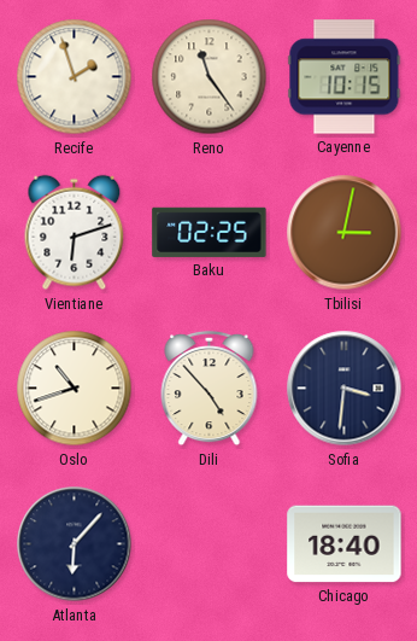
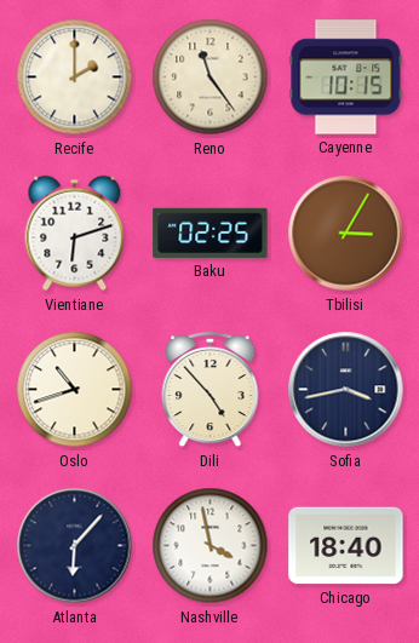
Recife: 1:57 -> 2:00 (75, 77)
Tbilisi: 3:02 -> 3:05 (346, 234)
Sofia: 3:31 -> 3:43 (346, 390)
Nashville: none -> 3:58 (211, 546)
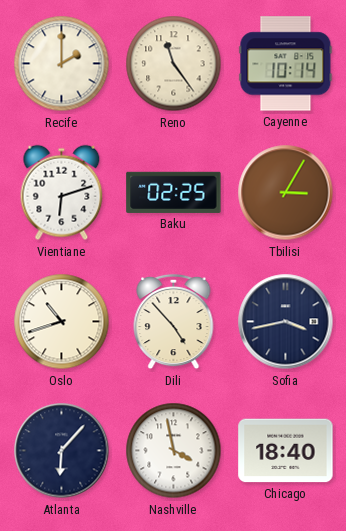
Cayenne: 10:15 -> 10:14 (286, 64)
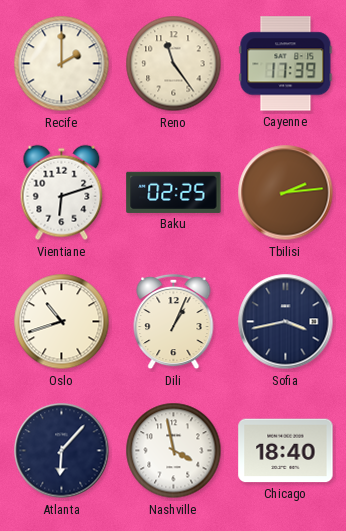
Cayenne: 10:14 -> 17:39 (286, 64)
Tbilisi: 3:05 -> 2:14 (286, 193)
Dili: 4:53 -> 1:04 (174, 322)
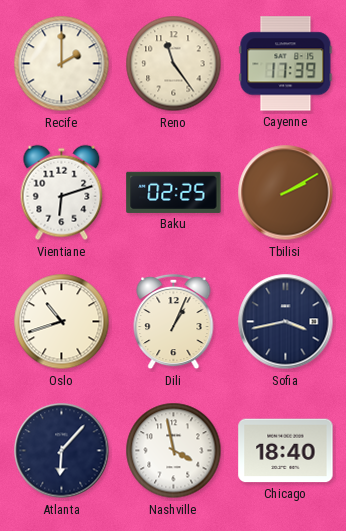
Tbilisi: 2:14 -> 2:10 (286, 193)
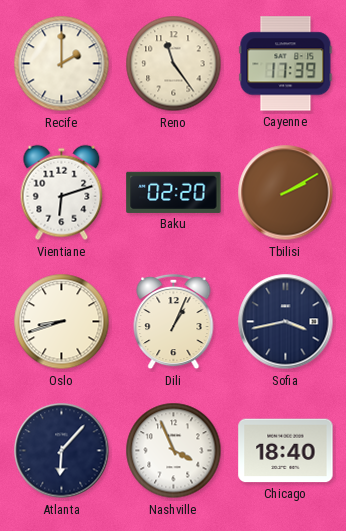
Baku: 02:25 -> 02:20 (174, 192)
Oslo: 10:42 -> 8:42 (62, 322)
Nashville: 3:58 -> 3:56 (174, 451)
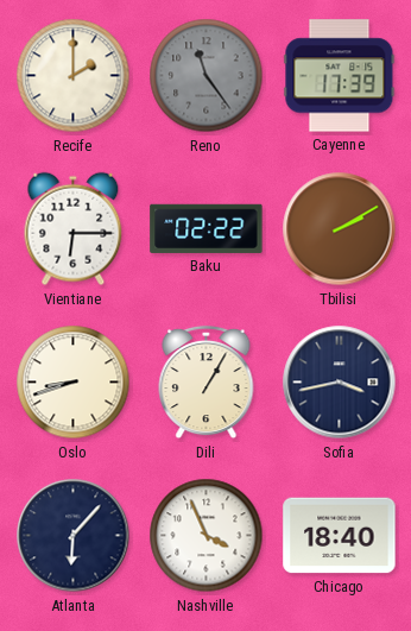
Reno dial: cream -> grey (207, 76)
Vientiane: 6:12 -> 6:15 (74, 229)
Baku: 02:20 -> 02:22 (207, 228)
Dili: 1:04 -> 1:05 (207, 383)
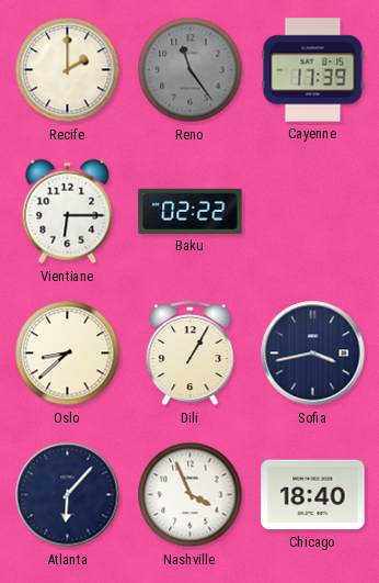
Tbilisi: 2:10 -> none (340, 229)
Oslo: 8:42 -> 8:38 (68, 354)
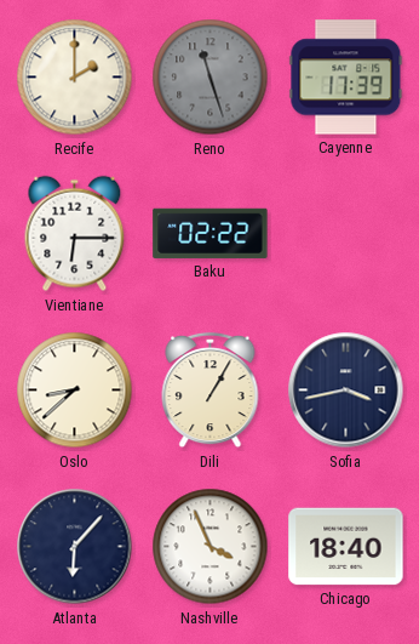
Reno: 11:24 -> 11:27 (211, 78)
